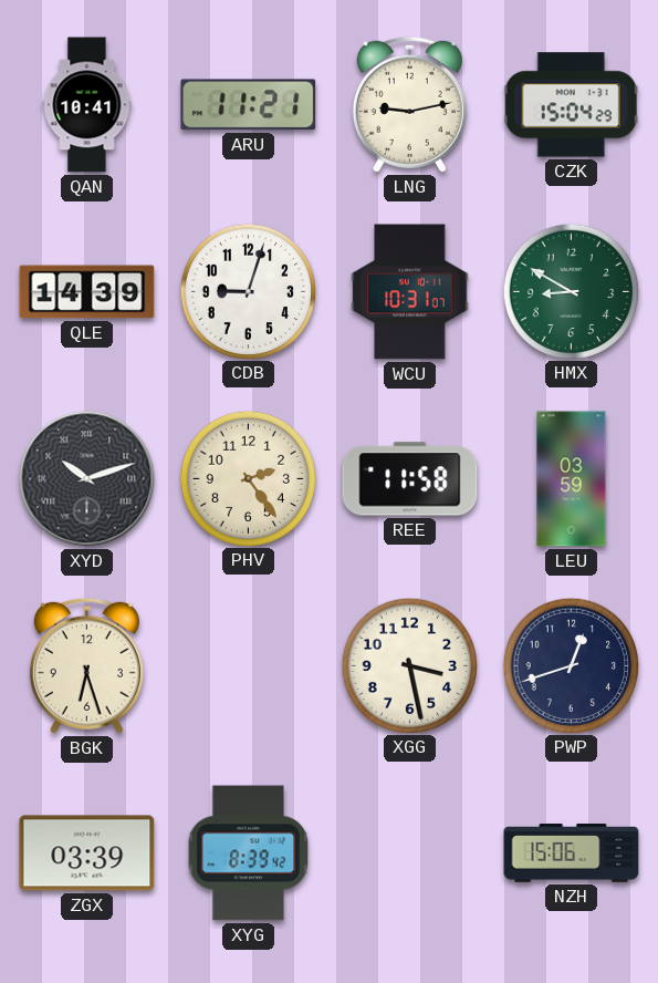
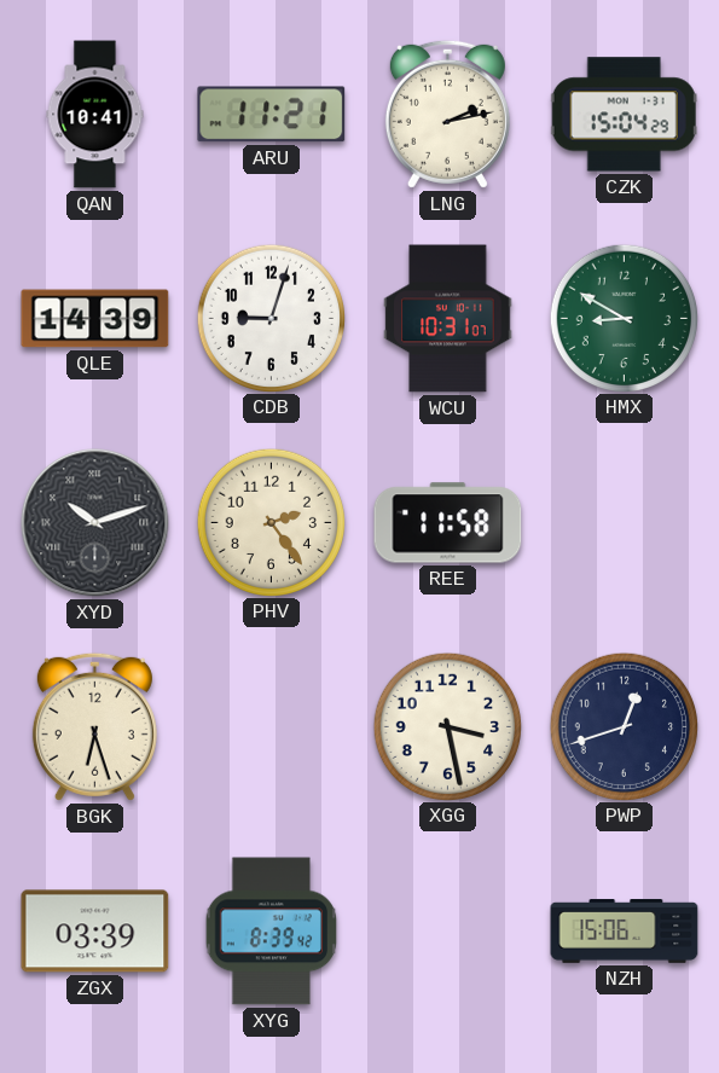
LNG: 9:13 -> 2:13 (447, 114)
LEU: 03:59 -> none (572, 479)
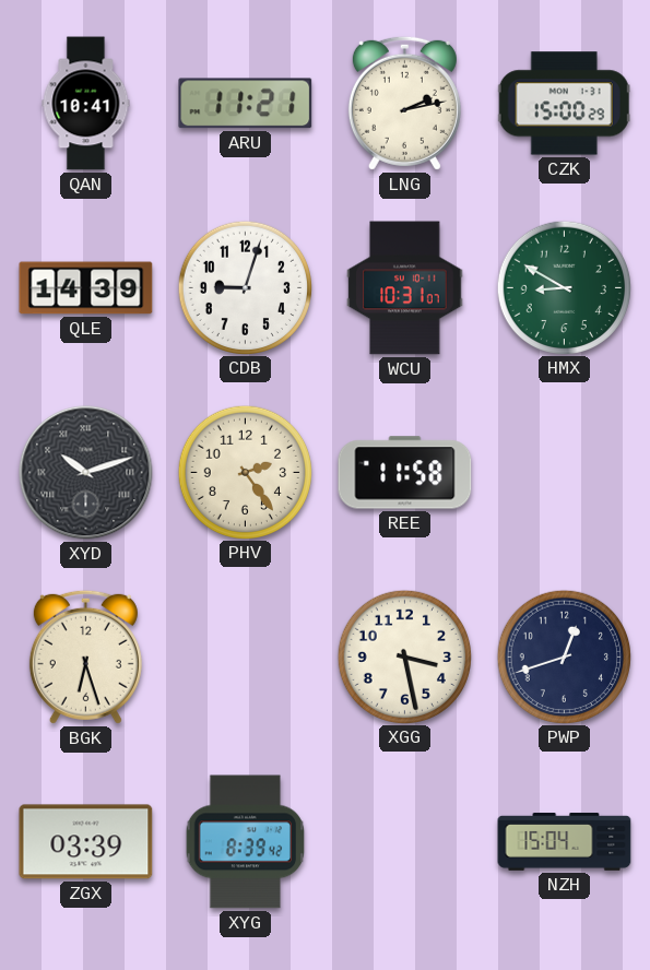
CZK: 15:04 -> 15:00 (564, 104)
NZH: 15:06 -> 15:04 (565, 842)
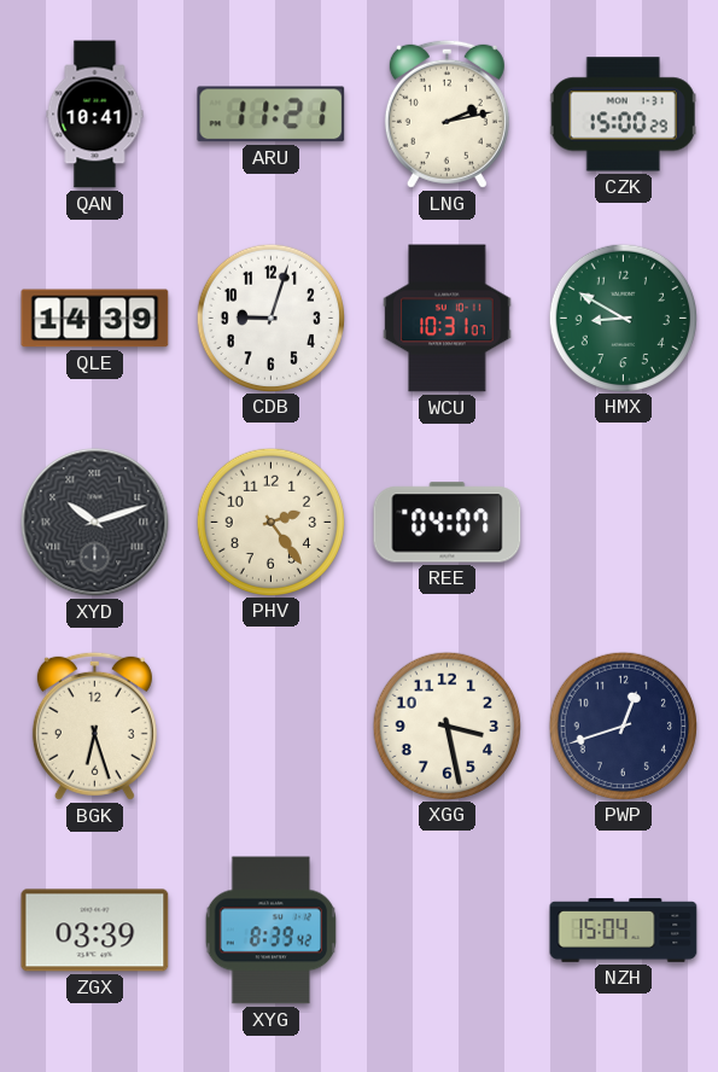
REE: 11:58 -> 04:07 (448, 523)
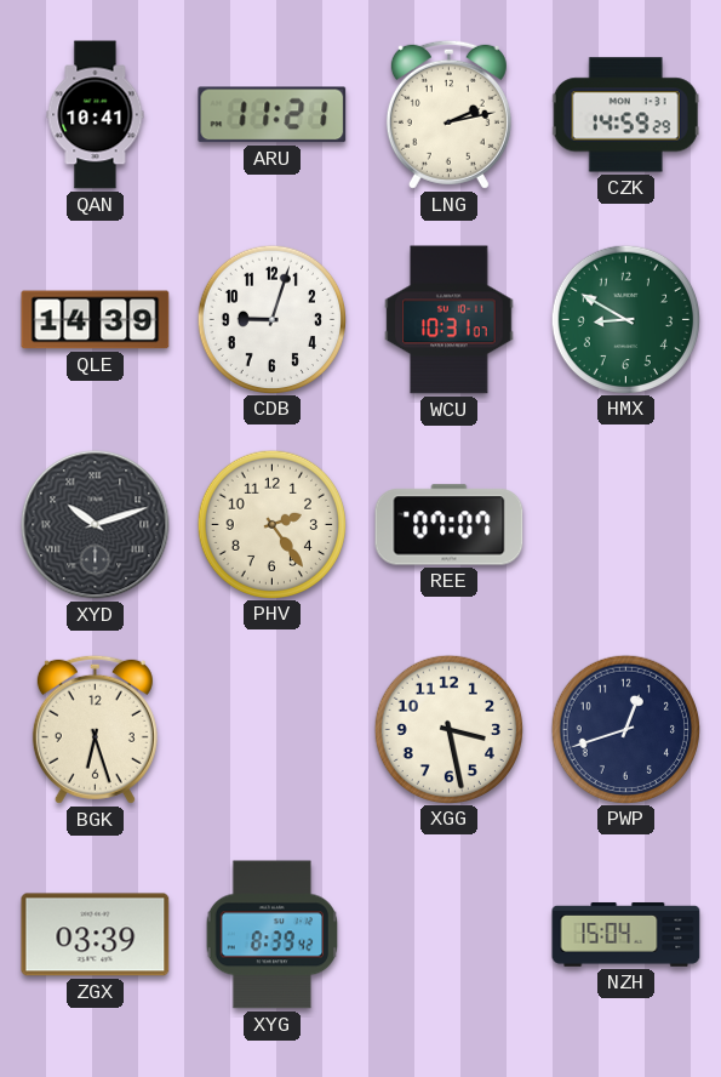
CZK: 15:00 -> 14:59 (625, 115)
REE: 04:07 -> 07:07 (450, 525)
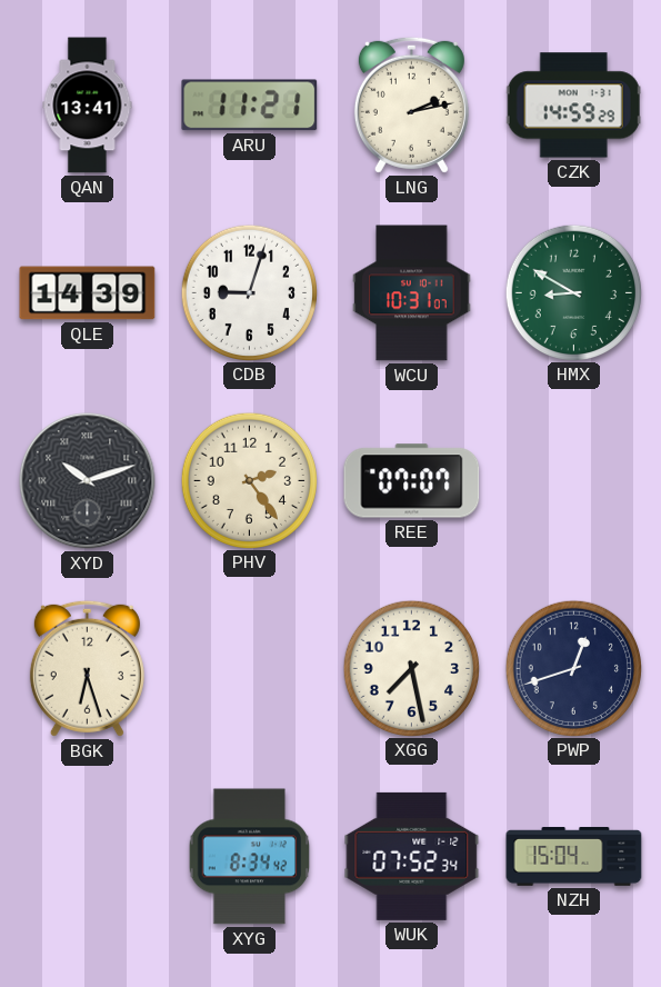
QAN: 10:41 -> 13:41 (88, 106)
XGG: 3:28 -> 7:28 (411, 668)
ZGX: 03:39 -> none (96, 935)
XYG: 8:39 -> 8:34 (250, 857)
WUK: none -> 07:52 (412, 856)
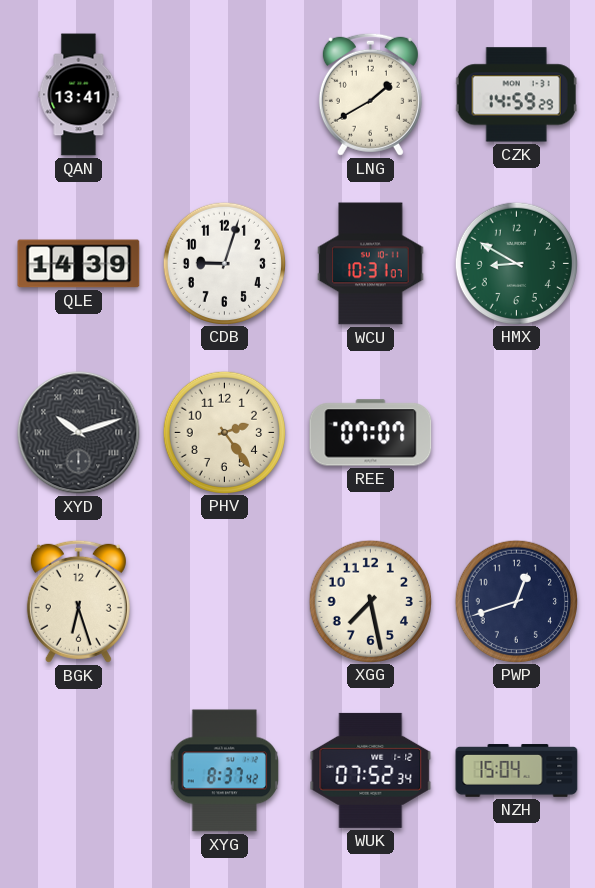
ARU: 11:21 -> none (250, 106)
LNG: 2:13 -> 1:40 (370, 94)
XYG: 8:34 -> 8:37 (225, 771)
